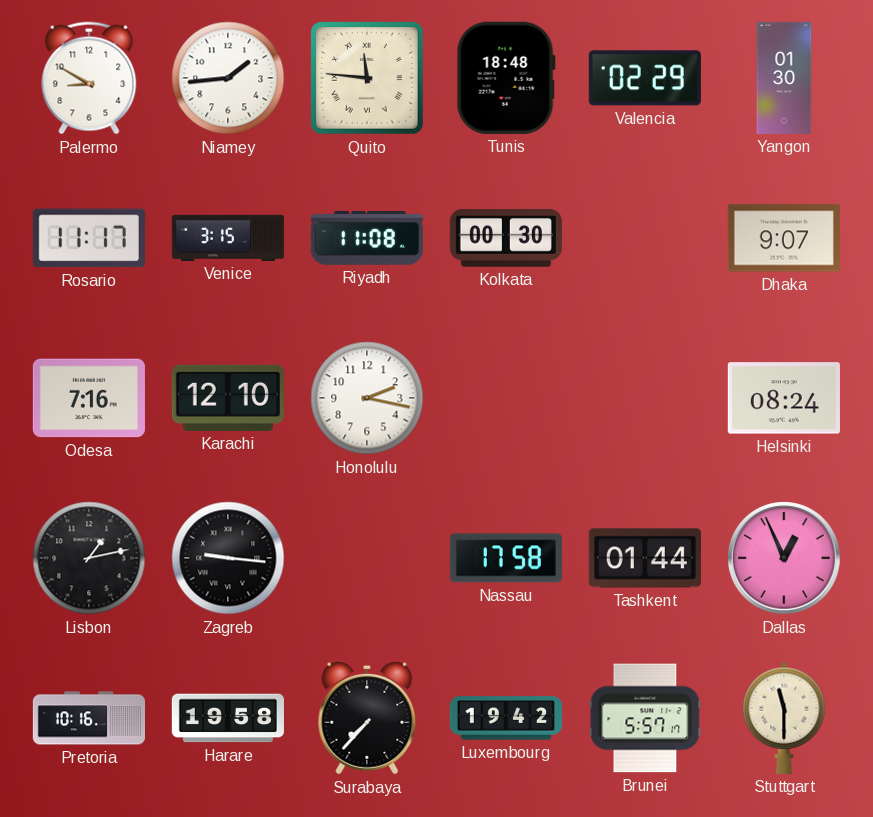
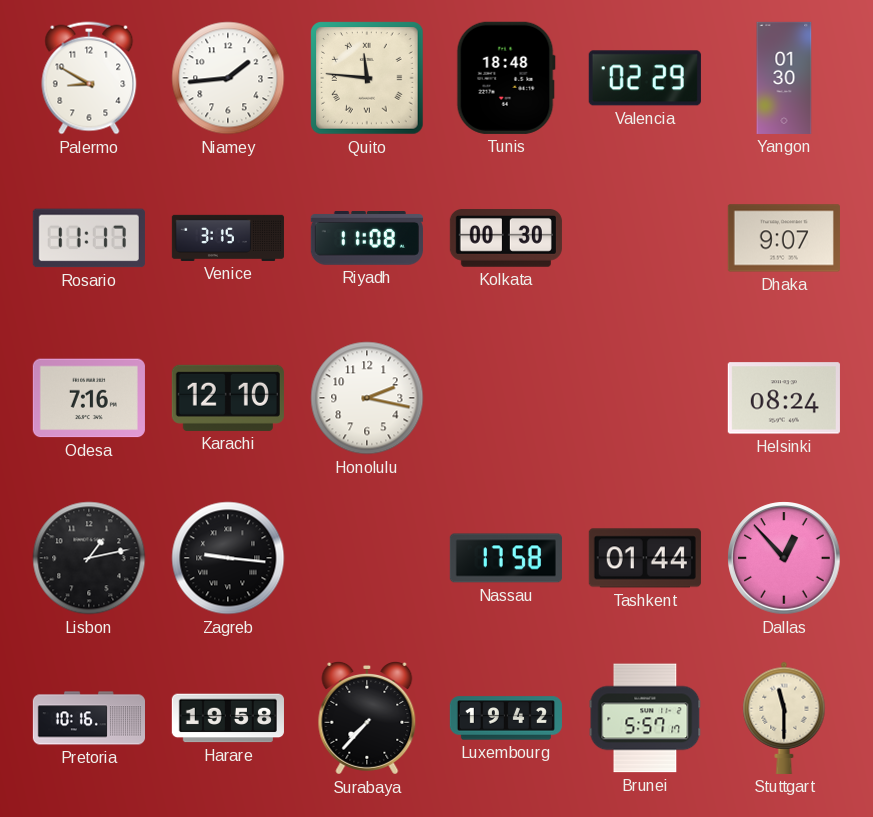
Dallas: 12:56 -> 12:53 (784, 558)
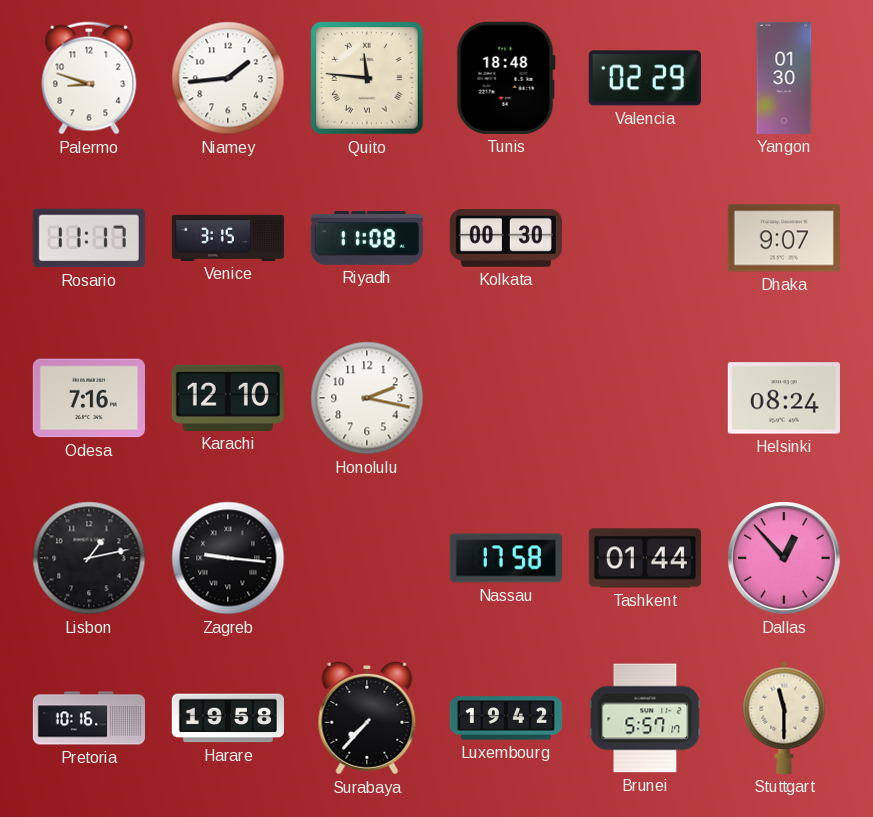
Palermo: 8:50 -> 8:48 (89, 78)
